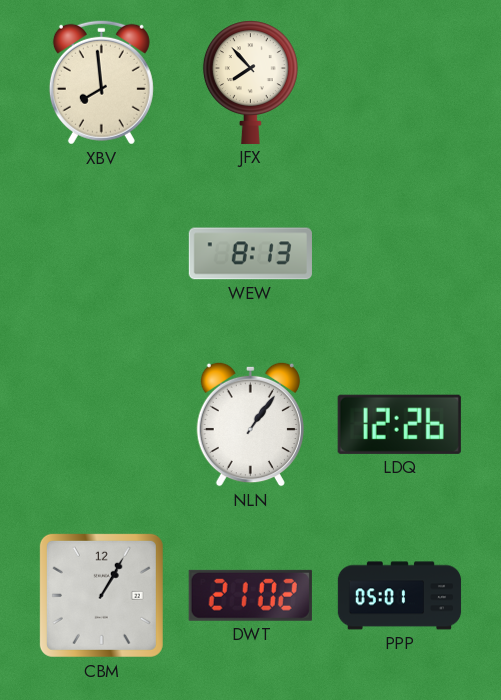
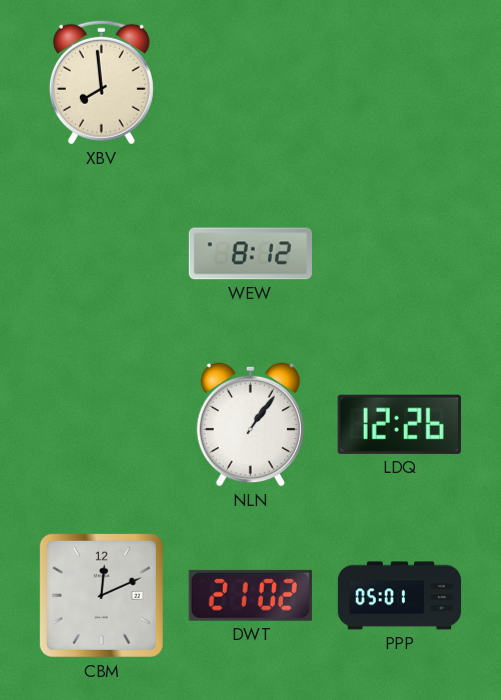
JFX: 7:53 -> none (250, 82)
WEW: 8:13 -> 8:12 (250, 254)
CBM: 1:05 -> 12:11 (101, 595)
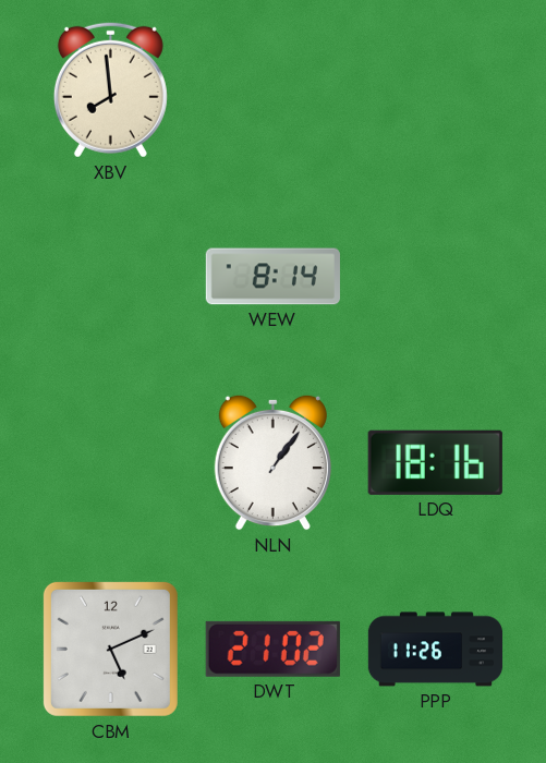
WEW: 8:12 -> 8:14 (272, 277)
LDQ: 12:26 -> 18:16 (435, 462)
CBM: 12:11 -> 5:11 (110, 649)
PPP: 05:01 -> 11:26 (436, 650)
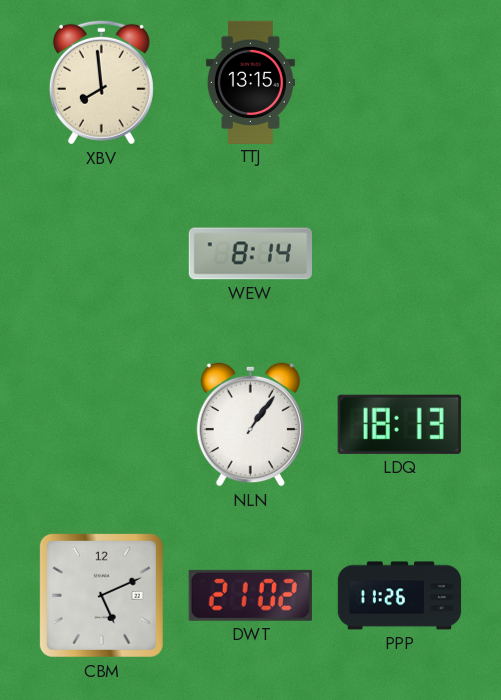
TTJ: none -> 13:15 (250, 82)
LDQ: 18:16 -> 18:13 (399, 424)
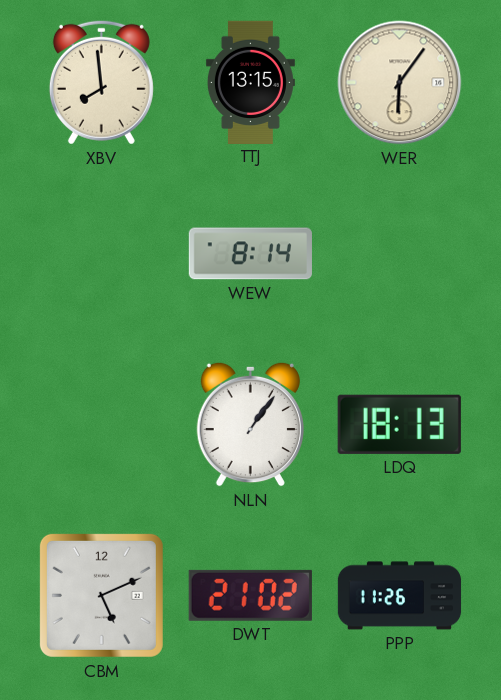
WER: none -> 6:06 (400, 83)
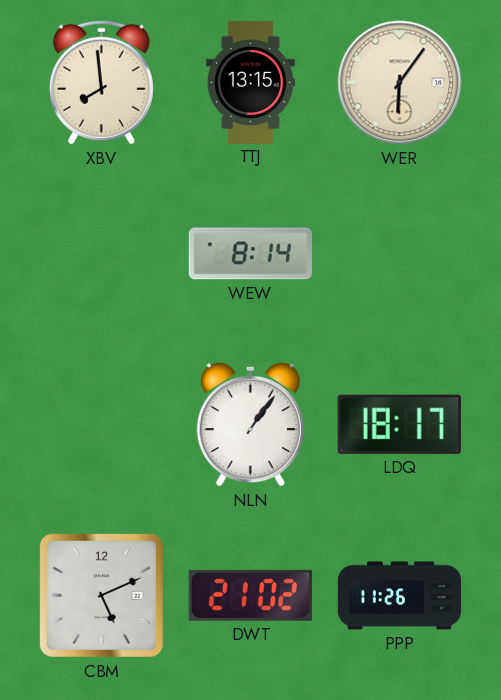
LDQ: 18:13 -> 18:17 (399, 424)
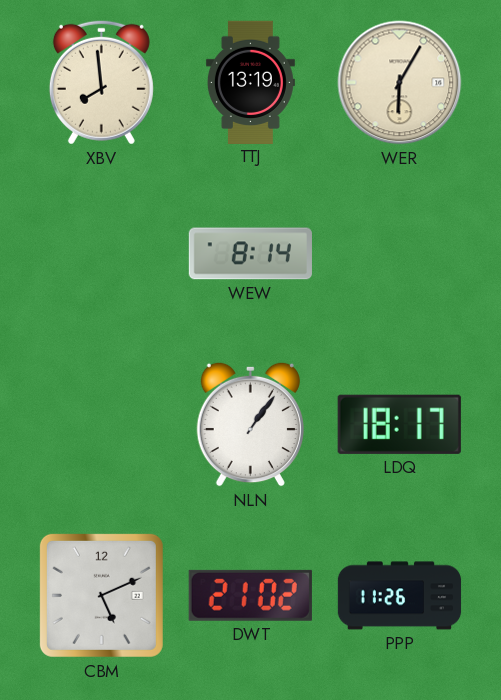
TTJ: 13:15 -> 13:19 (250, 82)
WER: 6:06 -> 6:05 (400, 83)
